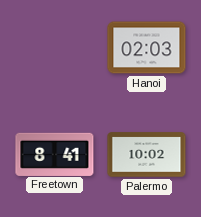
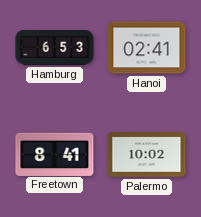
Hamburg: none -> 6:53 (55, 47)
Hanoi: 02:03 -> 02:41 (147, 48)
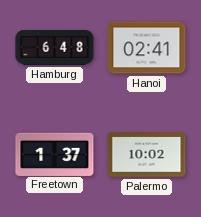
Hamburg: 6:53 -> 6:48 (55, 47)
Freetown: 8:41 -> 1:37 (55, 154)
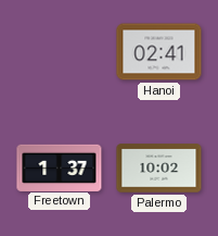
Hamburg: 6:48 -> none (55, 47)
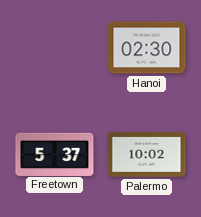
Hanoi: 02:41 -> 02:30 (147, 48)
Freetown: 1:37 -> 5:37 (55, 154)
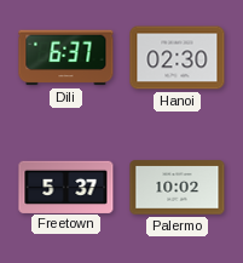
Dili: none -> 6:37 (66, 58)
